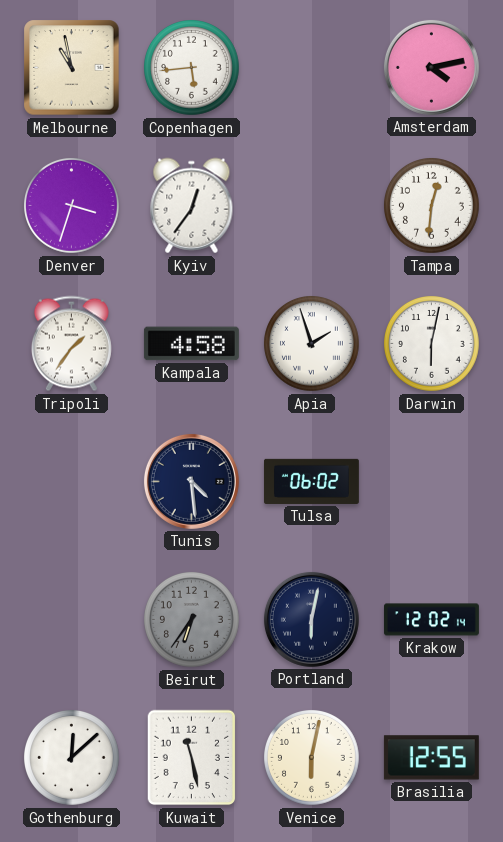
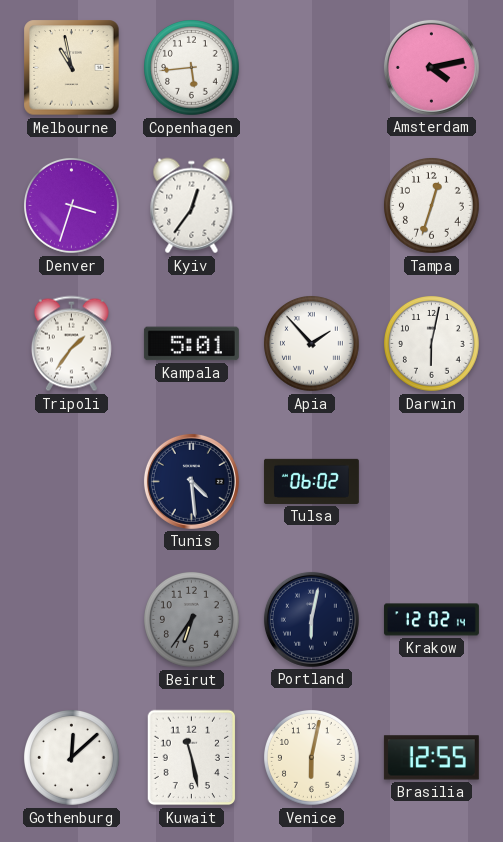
Tampa: 12:31 -> 12:33 (432, 206)
Kampala: 4:58 -> 5:01 (191, 344)
Apia: 1:57 -> 1:53 (312, 344)
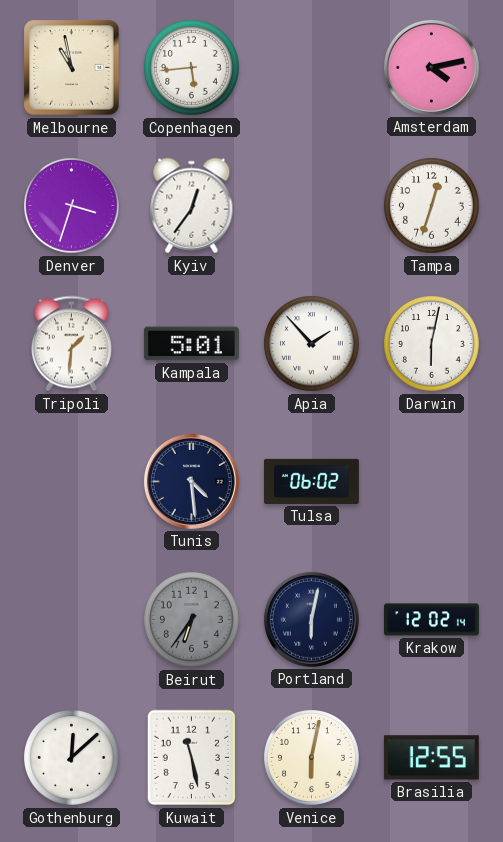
Tripoli: 1:36 -> 1:31 (71, 344)
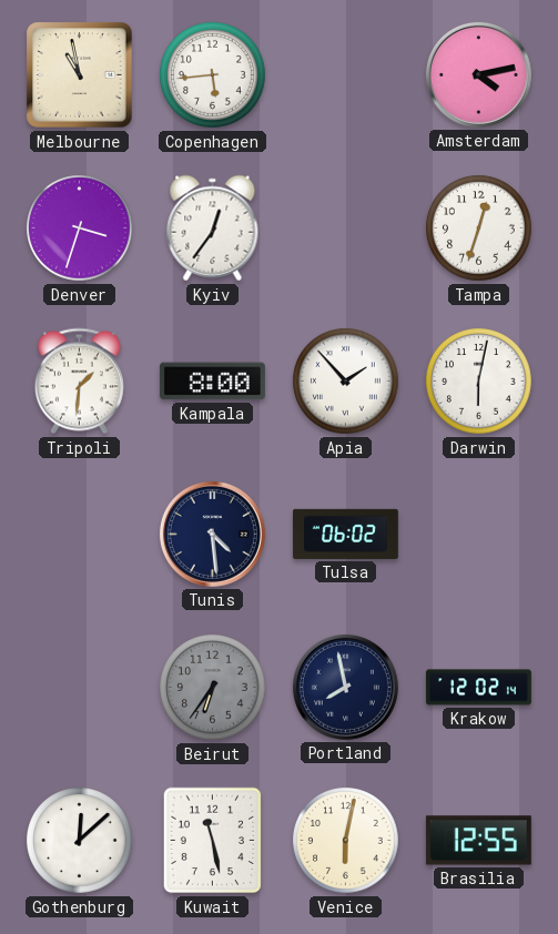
Kampala: 5:01 -> 8:00 (212, 382)
Portland: 6:02 -> 7:58 (345, 687)
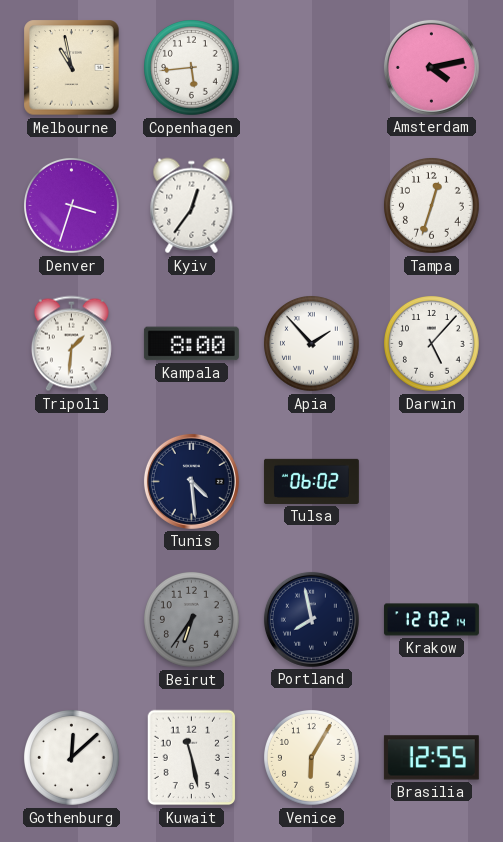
Darwin: 6:02 -> 5:07 (432, 344)
Venice: 6:02 -> 6:05 (312, 758)
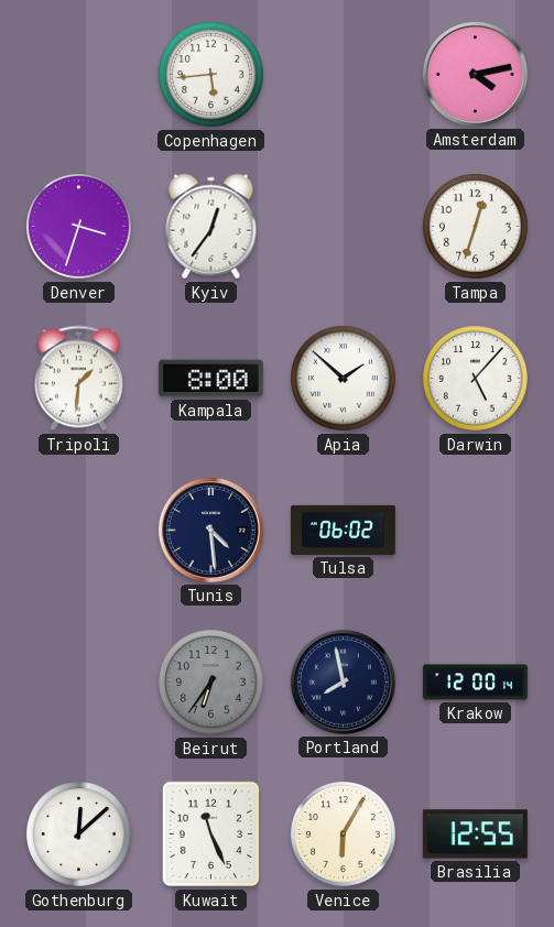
Melbourne: 10:58 -> none (72, 68)
Apia: 1:53 -> 1:52 (344, 379)
Krakow: 12:02 -> 12:00 (475, 683)
Kuwait: 11:28 -> 11:26 (211, 835)
